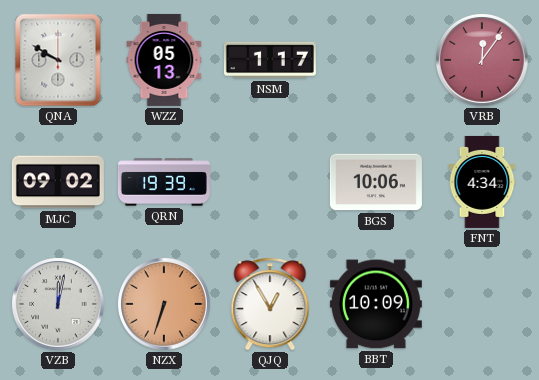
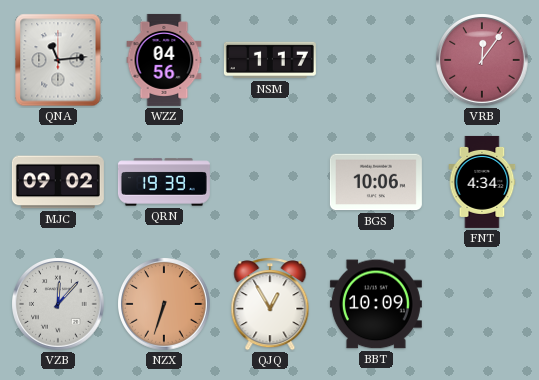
QNA: 9:50 -> 11:14 (58, 60)
WZZ: 05:13 -> 04:56 (164, 60)
VZB: 12:02 -> 12:07 (58, 304)
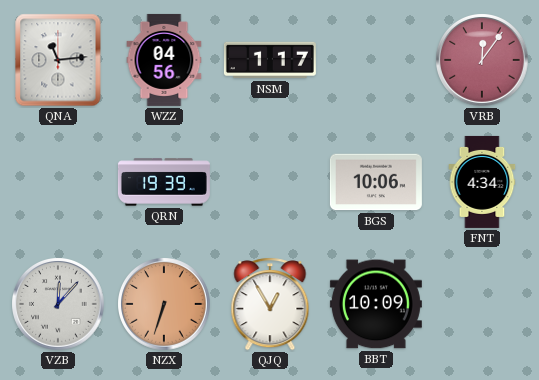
MJC: 09:02 -> none (58, 182)
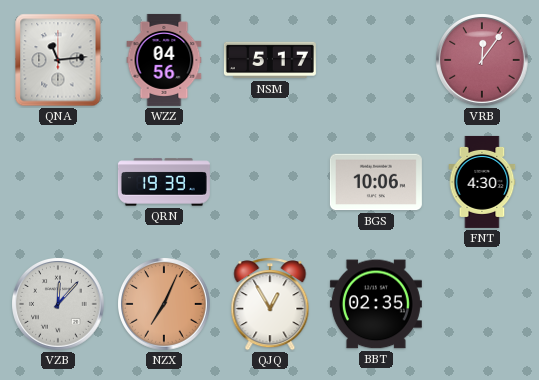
NSM: 1:17 -> 5:17 (270, 60)
FNT: 4:34 -> 4:30 (482, 182)
NZX: 6:33 -> 7:04 (164, 304)
BBT: 10:09 -> 02:35 (376, 304)
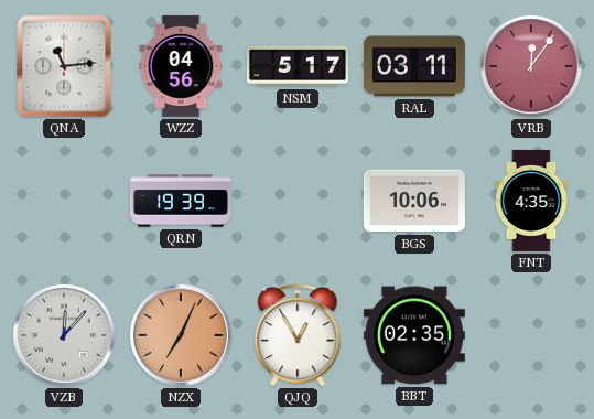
RAL: none -> 03:11 (414, 66)
FNT: 4:30 -> 4:35 (531, 201)
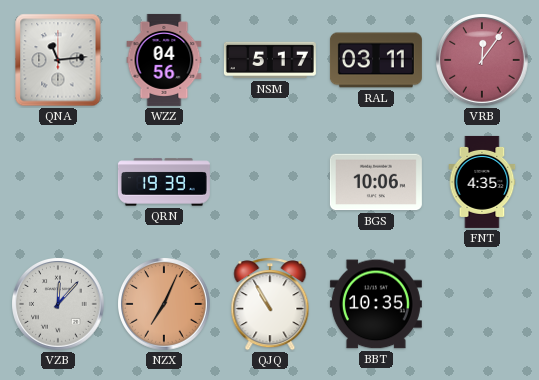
QJQ: 12:55 -> 10:55 (270, 304)
BBT: 02:35 -> 10:35 (376, 304)
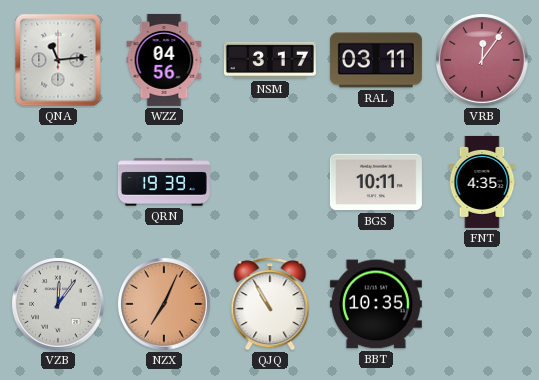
NSM: 5:17 -> 3:17 (270, 60)
BGS: 10:06 -> 10:11 (376, 182)
VZB: 12:07 -> 12:06 (58, 304)
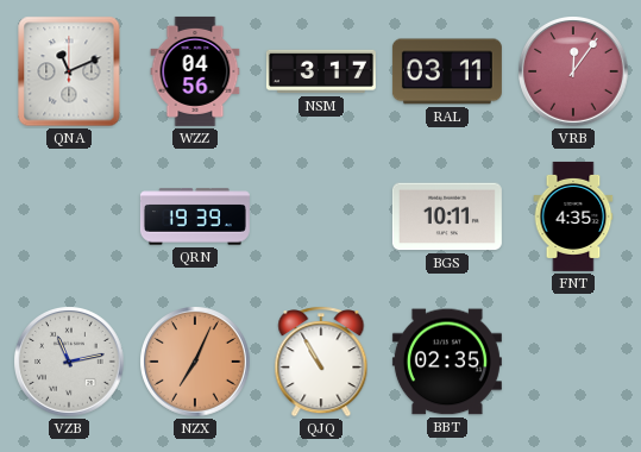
QNA: 11:14 -> 11:11 (69, 71)
VZB: 12:06 -> 11:13 (69, 362)
BBT: 10:35 -> 02:35 (447, 362)
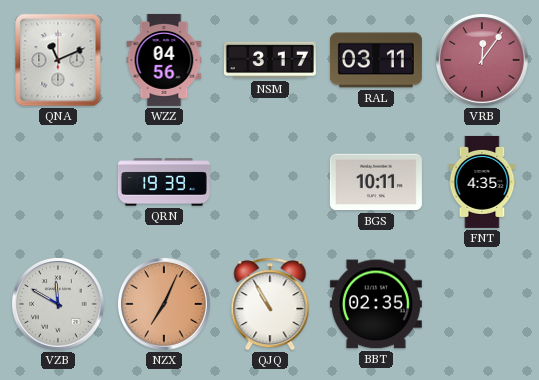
VZB: 11:13 -> 11:50 (58, 304)
